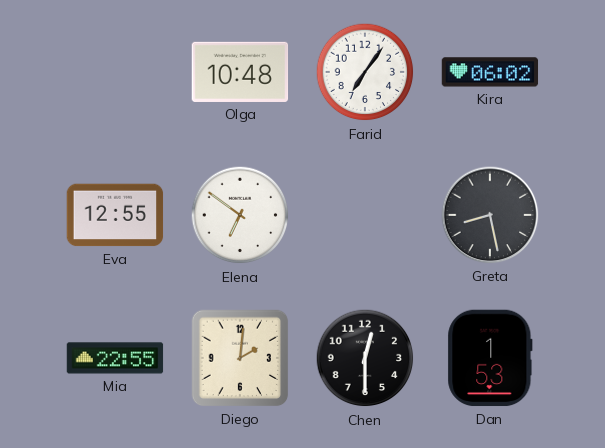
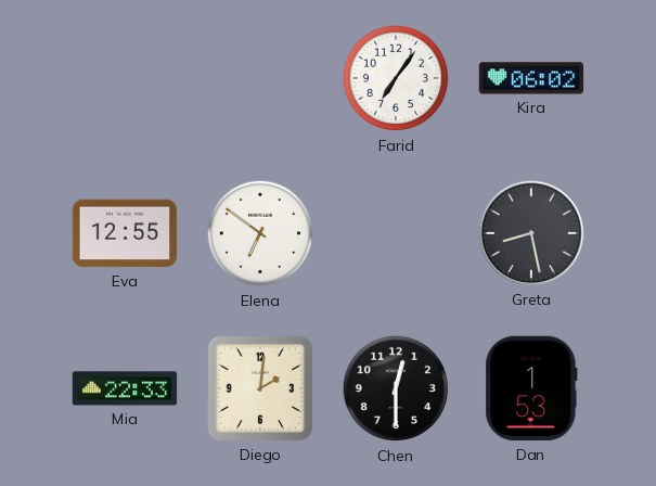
Olga: 10:48 -> none (240, 72)
Mia: 22:55 -> 22:33 (125, 388)
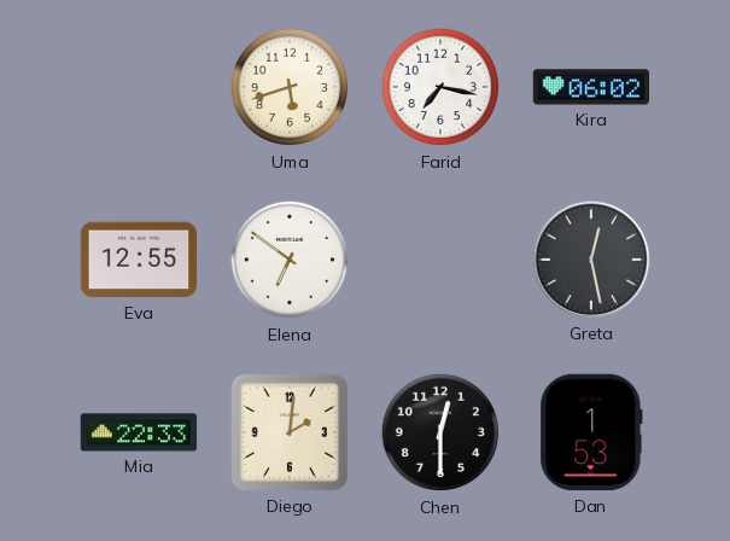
Uma: none -> 5:42 (290, 87)
Farid: 7:06 -> 7:17 (440, 87)
Greta: 8:28 -> 12:28 (591, 260)
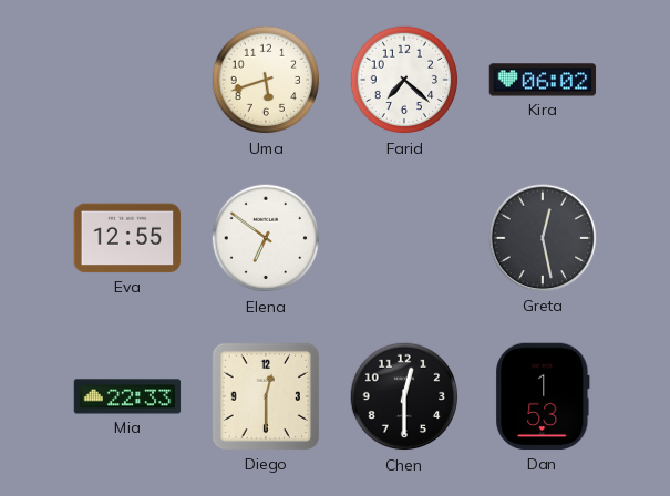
Farid: 7:17 -> 7:22 (404, 80)
Diego: 2:01 -> 12:30 (266, 396)
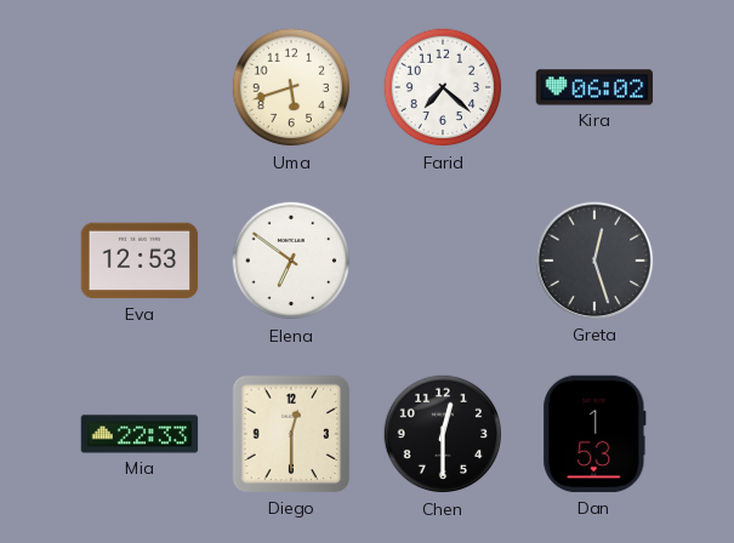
Eva: 12:55 -> 12:53 (140, 261)
Greta: 12:28 -> 12:27 (594, 261)
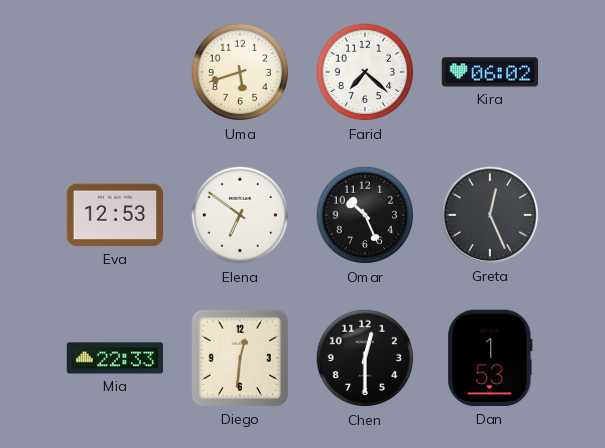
Omar: none -> 10:26 (365, 215)
Greta: 12:27 -> 12:26 (490, 215)
Diego: 12:30 -> 12:31 (240, 358)
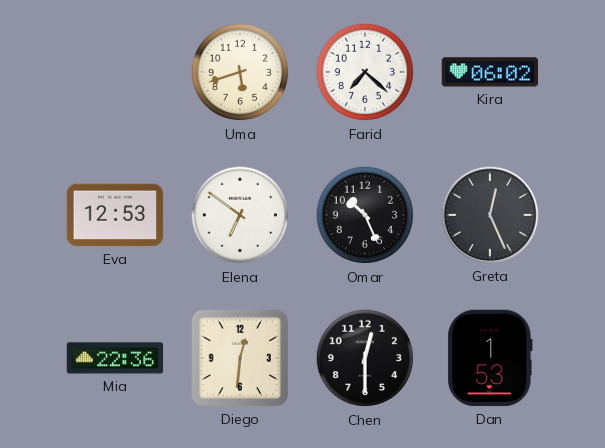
Mia: 22:33 -> 22:36 (115, 358)
